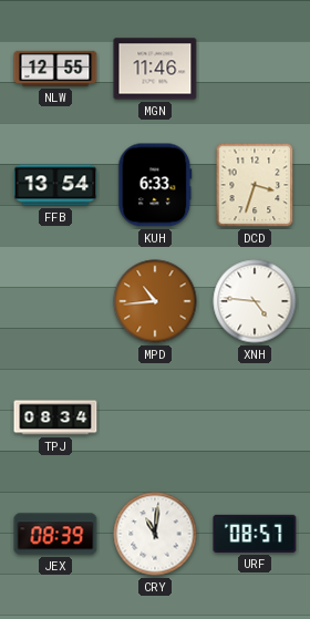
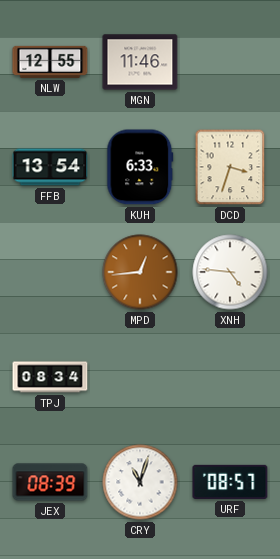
MPD: 10:44 -> 12:44 (140, 272)
CRY: 11:01 -> 11:03 (140, 482)
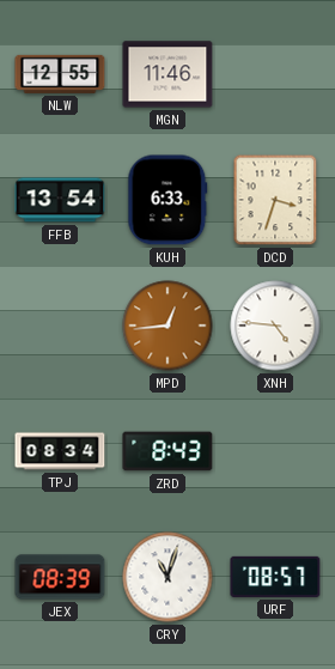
ZRD: none -> 8:43 (167, 451)
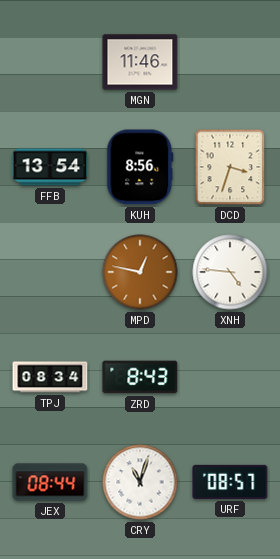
NLW: 12:55 -> none (60, 74)
KUH: 6:33 -> 8:56 (140, 167)
MPD: 12:44 -> 12:47 (140, 272)
JEX: 08:39 -> 08:44 (50, 482)
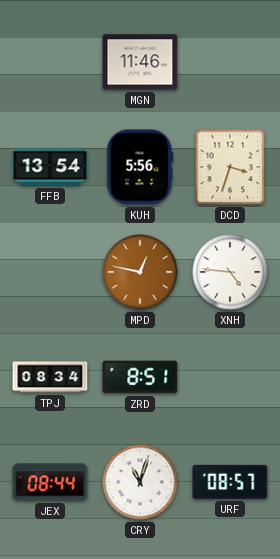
KUH: 8:56 -> 5:56 (140, 167)
ZRD: 8:43 -> 8:51 (140, 377)
